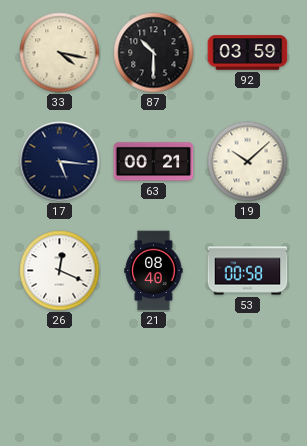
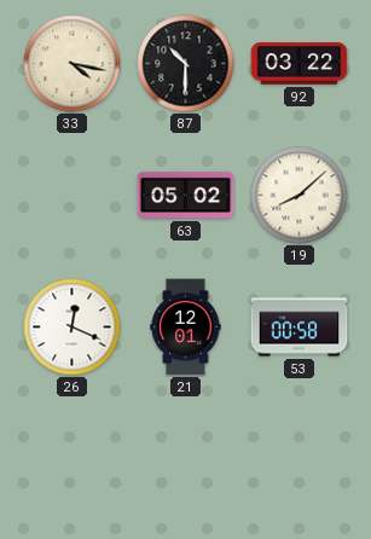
92: 03:59 -> 03:22 (300, 64)
17: 5:16 -> none (60, 162)
63: 00:21 -> 05:02 (186, 196)
19: 10:08 -> 8:08 (300, 196)
21: 08:40 -> 12:01 (186, 328)
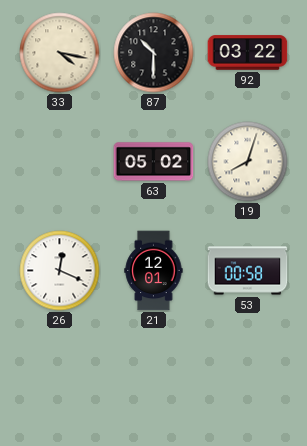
19: 8:08 -> 8:03 (248, 162)
